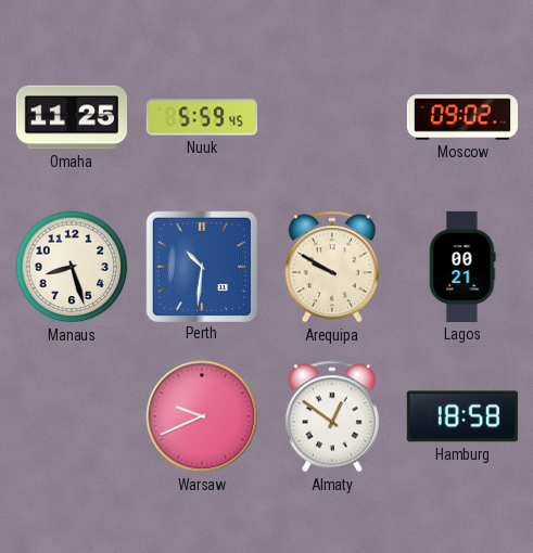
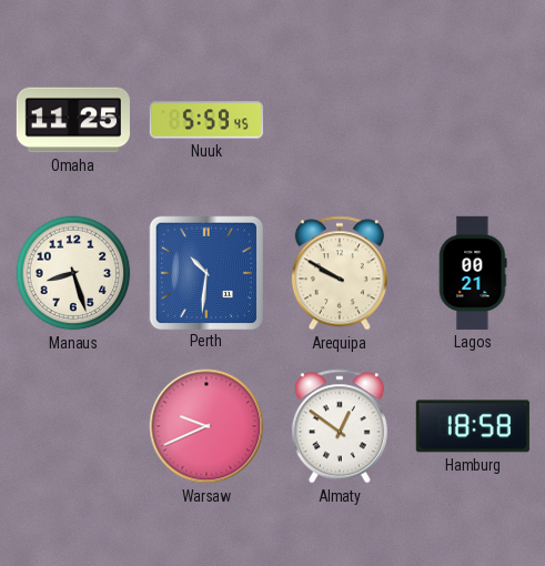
Moscow: 09:02 -> none (461, 117)
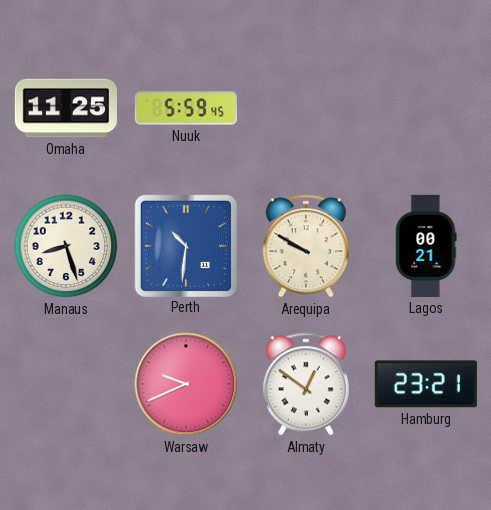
Hamburg: 18:58 -> 23:21 (426, 384)
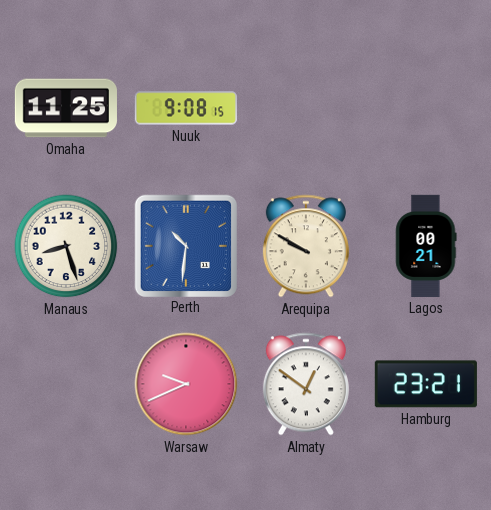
Nuuk: 5:59 -> 9:08 (186, 108)
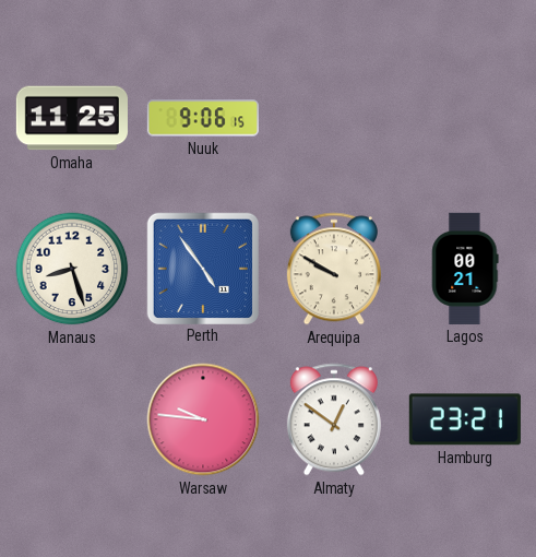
Nuuk: 9:08 -> 9:06 (203, 118)
Perth: 10:31 -> 4:54 (202, 268)
Warsaw: 9:41 -> 9:46 (203, 419)
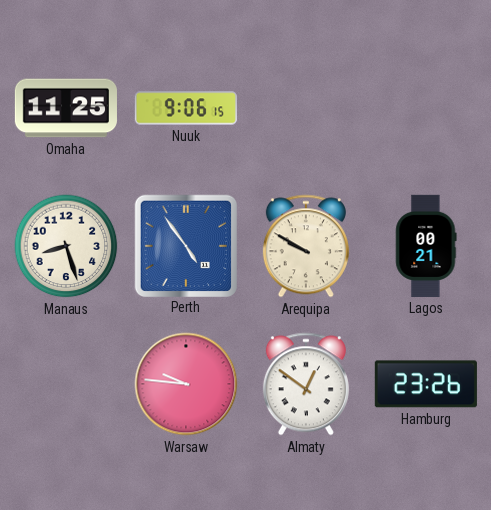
Hamburg: 23:21 -> 23:26 (426, 384)
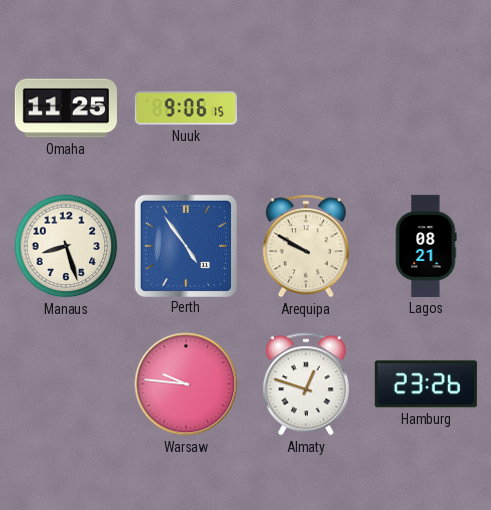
Lagos: 00:21 -> 08:21 (426, 246)
Almaty: 12:51 -> 12:48 (306, 384)
